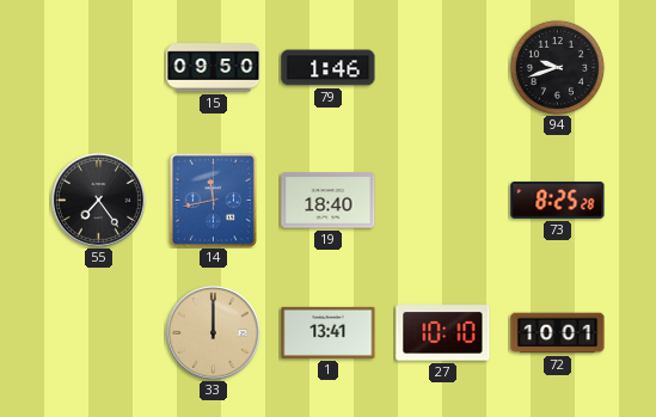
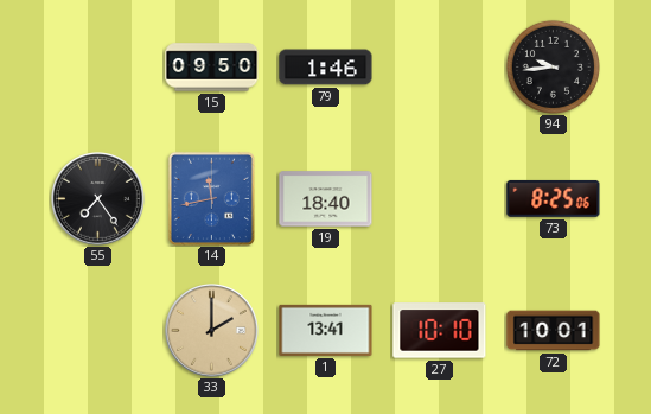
94: 9:42 -> 9:44 (553, 66)
73: 8:25:28 -> 8:25:06 (554, 198)
33: 12:00 -> 2:00 (212, 331)
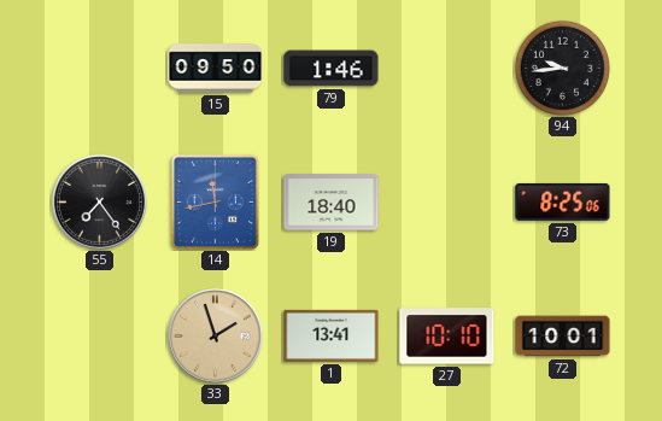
33: 2:00 -> 1:57 (216, 337)
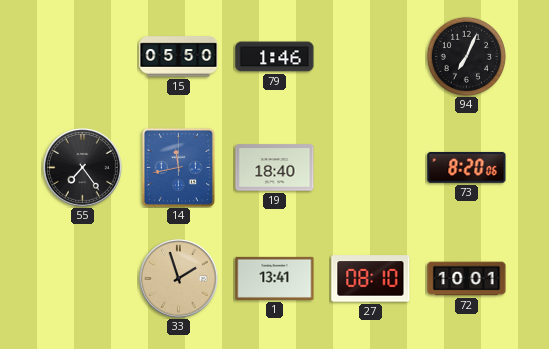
15: 09:50 -> 05:50 (179, 57)
94: 9:44 -> 7:04 (466, 56)
73: 8:25 -> 8:20 (467, 167)
27: 10:10 -> 08:10 (371, 279)
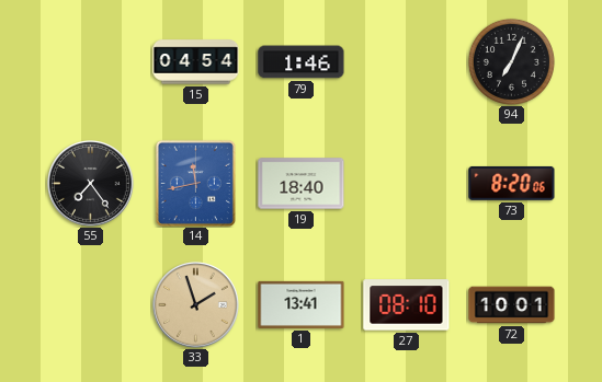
15: 05:50 -> 04:54 (196, 62)
